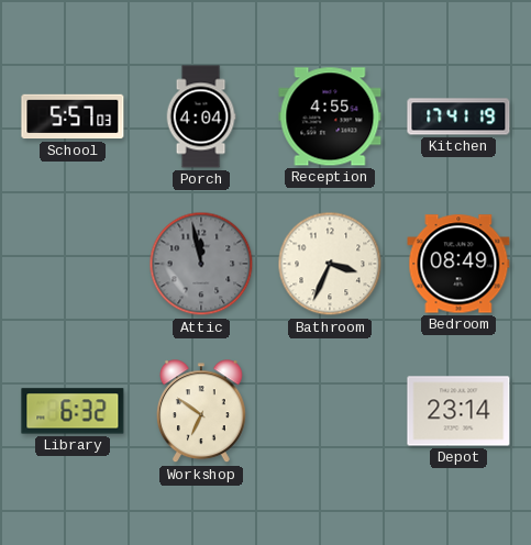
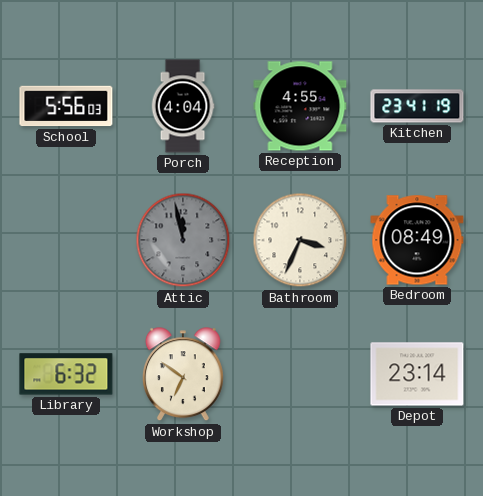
School: 5:57 -> 5:56 (66, 106)
Kitchen: 17:41 -> 23:41 (417, 106)
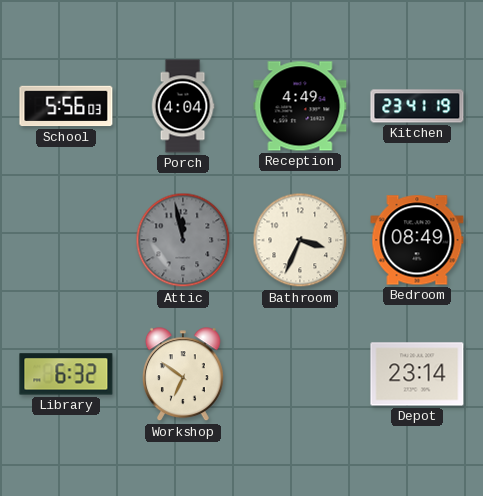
Reception: 4:55 -> 4:49 (300, 106)
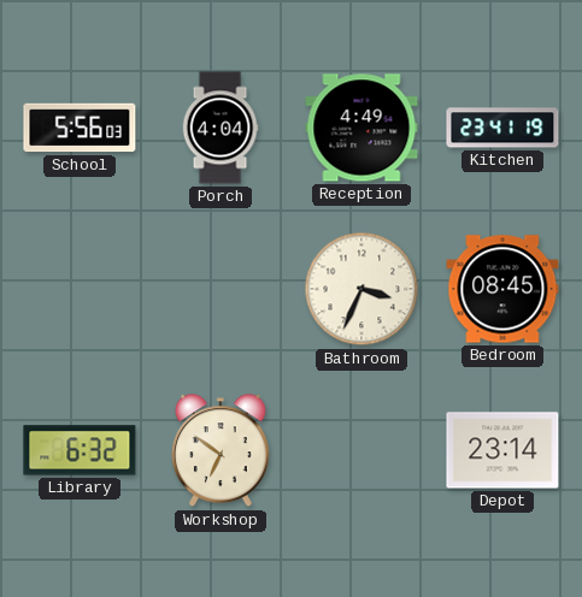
Attic: 11:58 -> none (183, 240)
Bedroom: 08:49 -> 08:45 (502, 289)
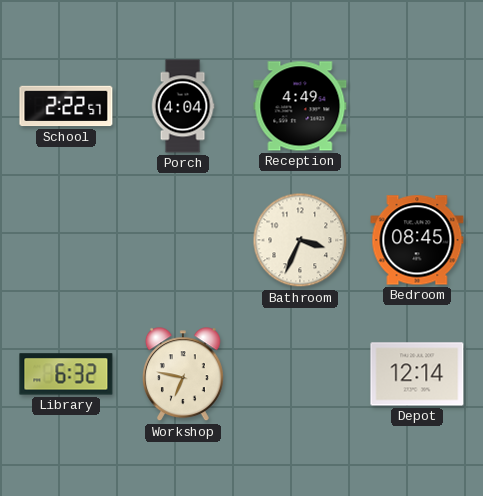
School: 5:56 -> 2:22 (66, 106)
Kitchen: 23:41 -> none (502, 128)
Workshop: 6:51 -> 6:47 (183, 375)
Depot: 23:14 -> 12:14 (417, 374)
